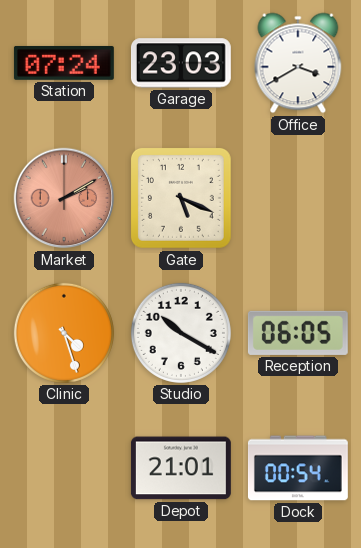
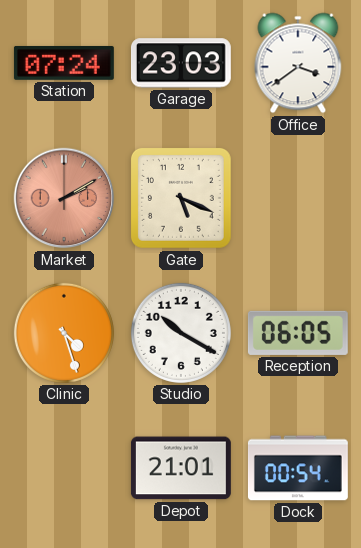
Office: 3:40 -> 3:39 (298, 63)
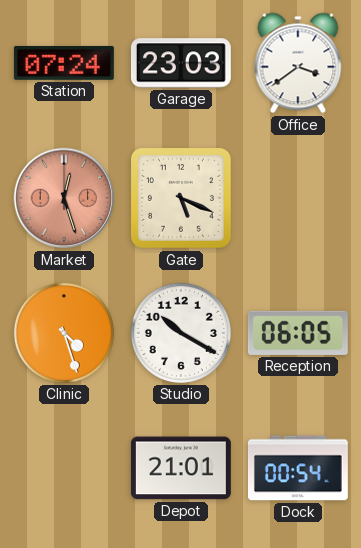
Market: 2:10 -> 12:27 (64, 198)
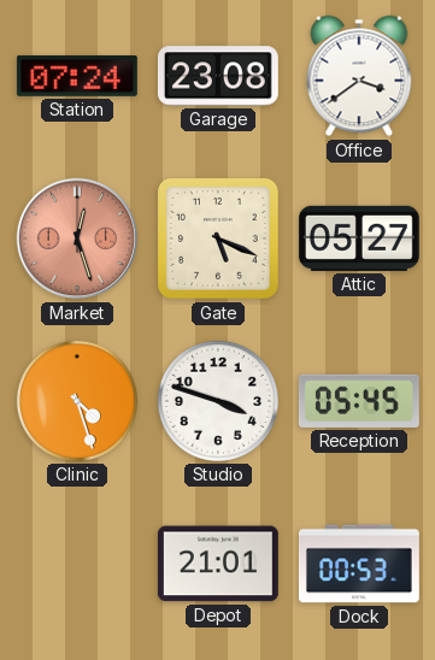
Garage: 23:03 -> 23:08 (218, 76)
Attic: none -> 05:27 (359, 238)
Studio: 10:20 -> 3:48 (218, 401)
Reception: 06:05 -> 05:45 (359, 401)
Dock: 00:54 -> 00:53 (359, 564)
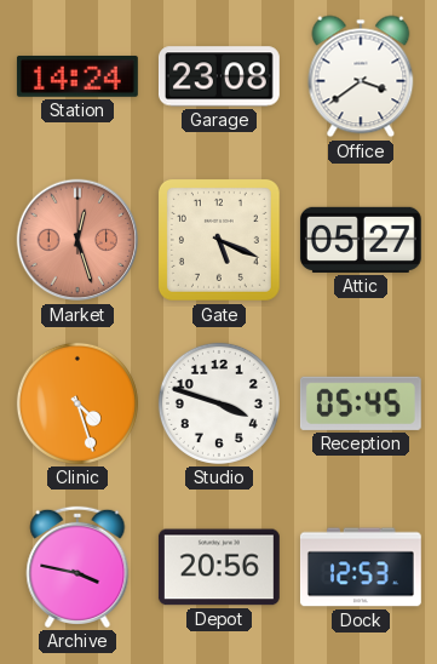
Station: 07:24 -> 14:24 (77, 76)
Archive: none -> 3:47 (77, 567)
Depot: 21:01 -> 20:56 (219, 567)
Dock: 00:53 -> 12:53 (361, 567)
